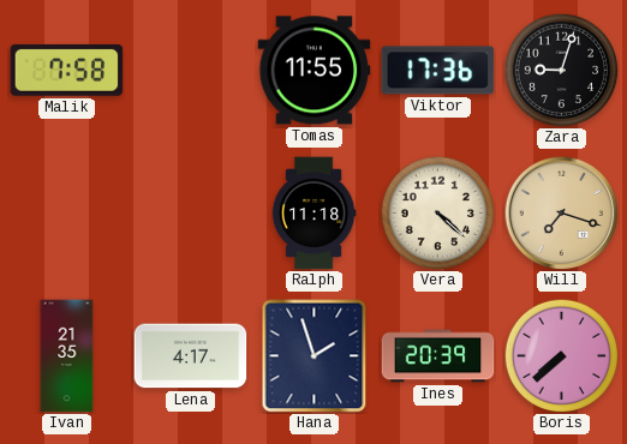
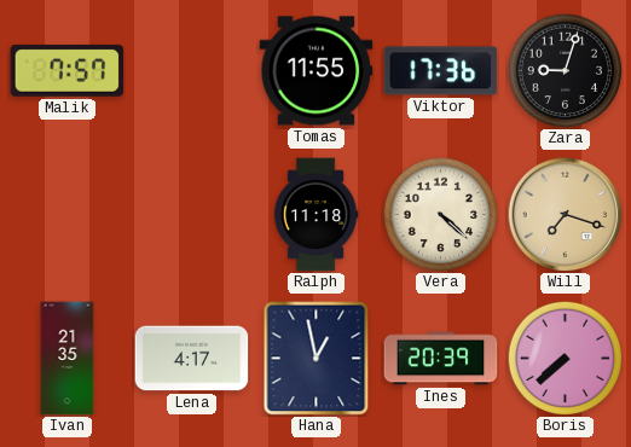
Malik: 7:58 -> 7:57 (68, 70)
Hana: 1:57 -> 12:58 (317, 359)
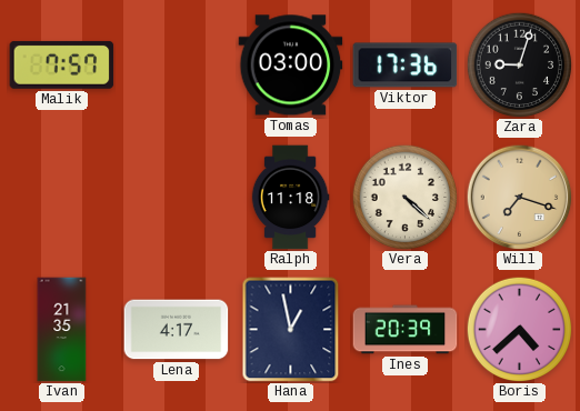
Tomas: 11:55 -> 03:00 (291, 66)
Boris: 7:38 -> 4:38 (519, 329)
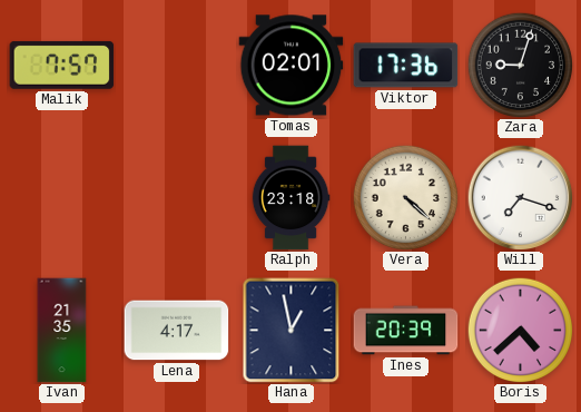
Tomas: 03:00 -> 02:01 (292, 66)
Ralph: 11:18 -> 23:18 (290, 198)
Will dial: champagne -> white (520, 197)
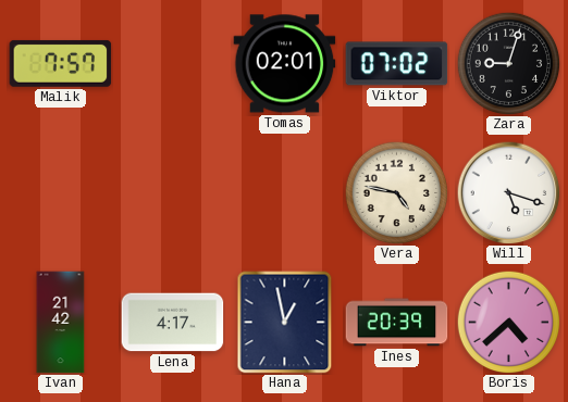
Viktor: 17:36 -> 07:02 (397, 64)
Ralph: 23:18 -> none (290, 198)
Vera: 4:22 -> 4:47 (396, 192)
Will: 7:18 -> 5:18 (508, 192)
Ivan: 21:35 -> 21:42 (61, 323)
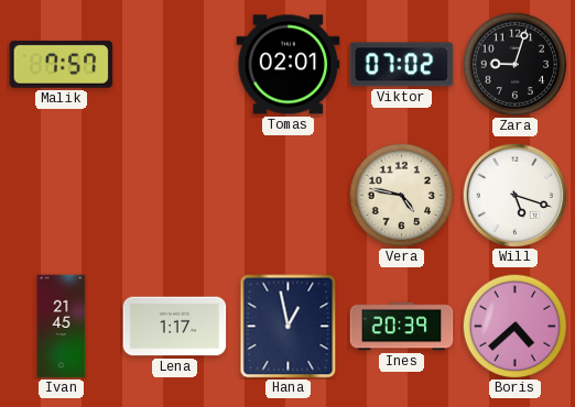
Ivan: 21:42 -> 21:45 (62, 327)
Lena: 4:17 -> 1:17 (175, 327)
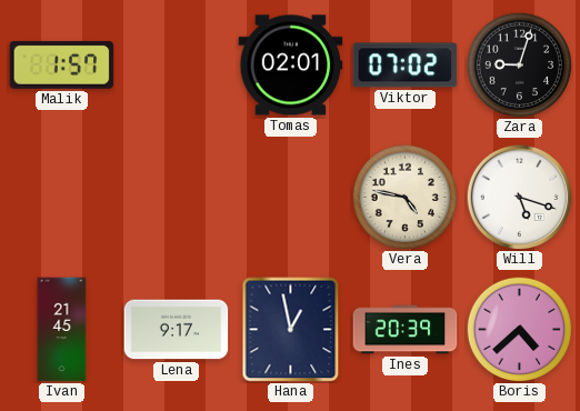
Malik: 7:57 -> 1:57 (62, 64)
Lena: 1:17 -> 9:17 (177, 330)
